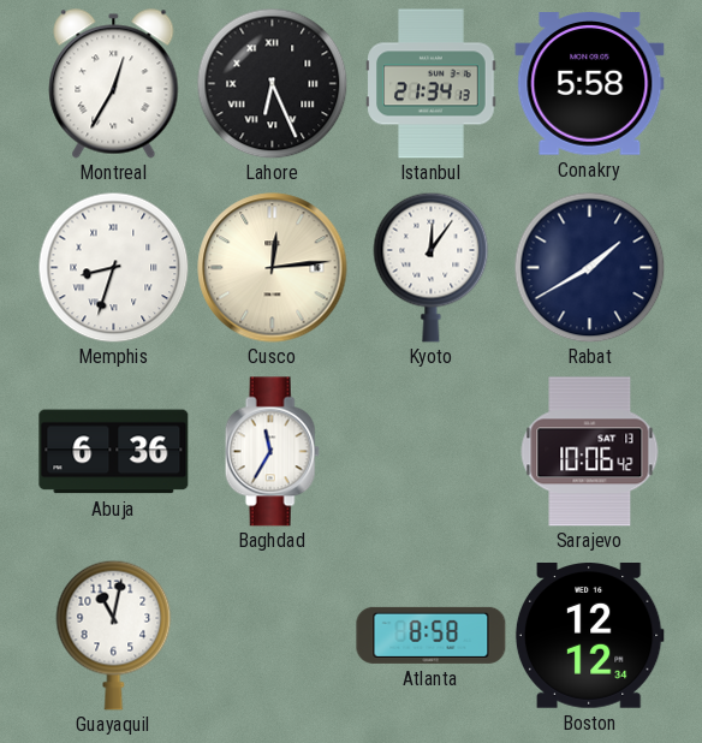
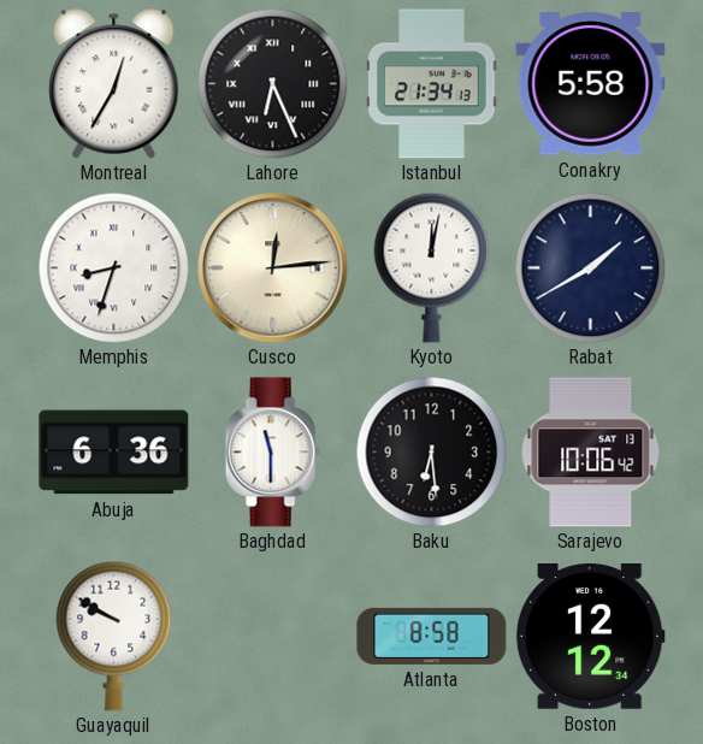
Kyoto: 12:06 -> 12:02 (432, 267)
Baghdad: 11:35 -> 11:30 (272, 453)
Baku: none -> 6:29 (431, 451)
Guayaquil: 11:02 -> 9:50 (114, 636)
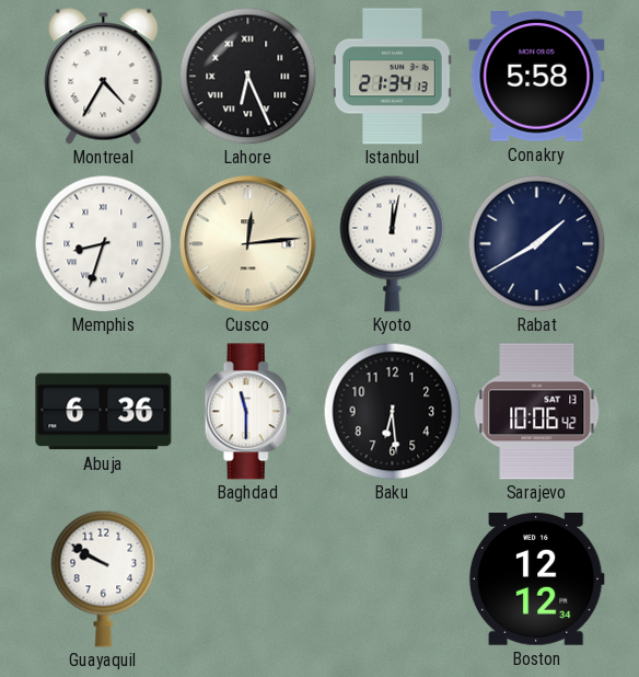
Montreal: 12:35 -> 4:35 (104, 77)
Atlanta: 8:58 -> none (432, 636)
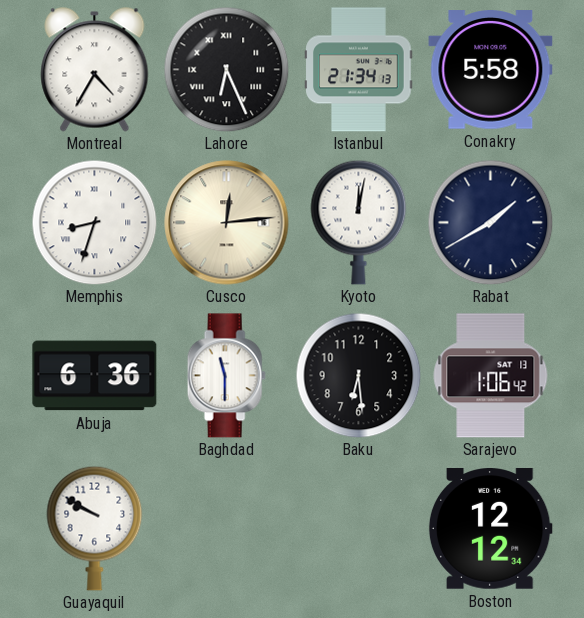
Sarajevo: 10:06 -> 1:06 (491, 376)
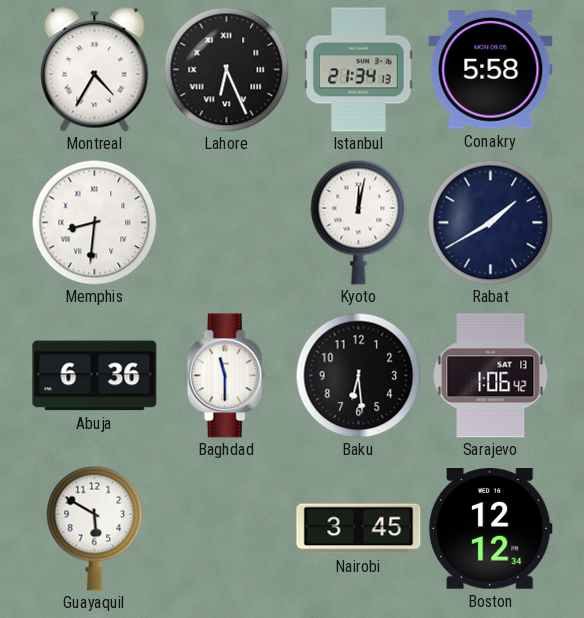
Memphis: 8:33 -> 8:31 (94, 222)
Cusco: 12:14 -> none (227, 223)
Guayaquil: 9:50 -> 5:50 (95, 528)
Nairobi: none -> 3:45 (359, 529)
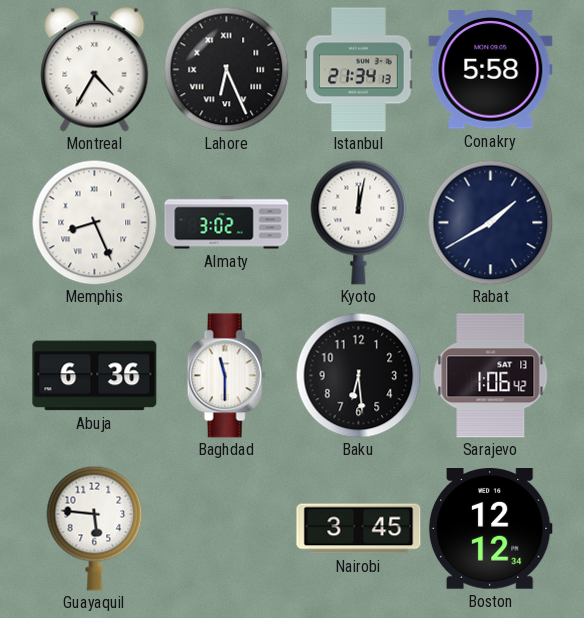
Memphis: 8:31 -> 8:26 (94, 222)
Almaty: none -> 3:02 (227, 223)
Guayaquil: 5:50 -> 5:46 (95, 528)
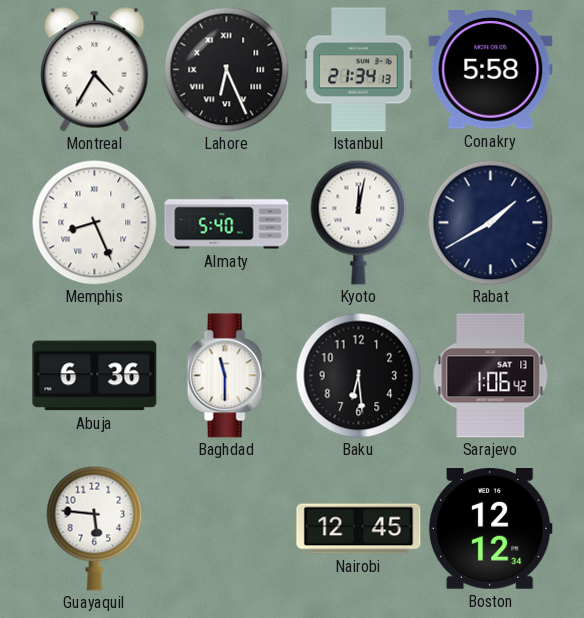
Almaty: 3:02 -> 5:40 (227, 223)
Nairobi: 3:45 -> 12:45 (359, 529)
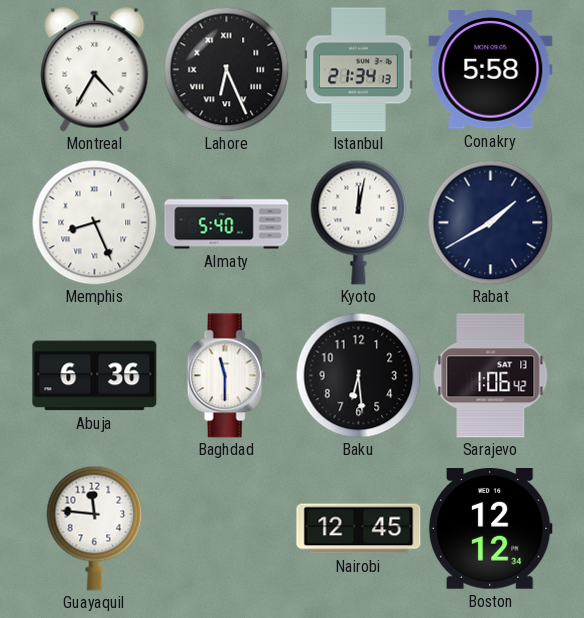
Guayaquil: 5:46 -> 11:46 (95, 528)
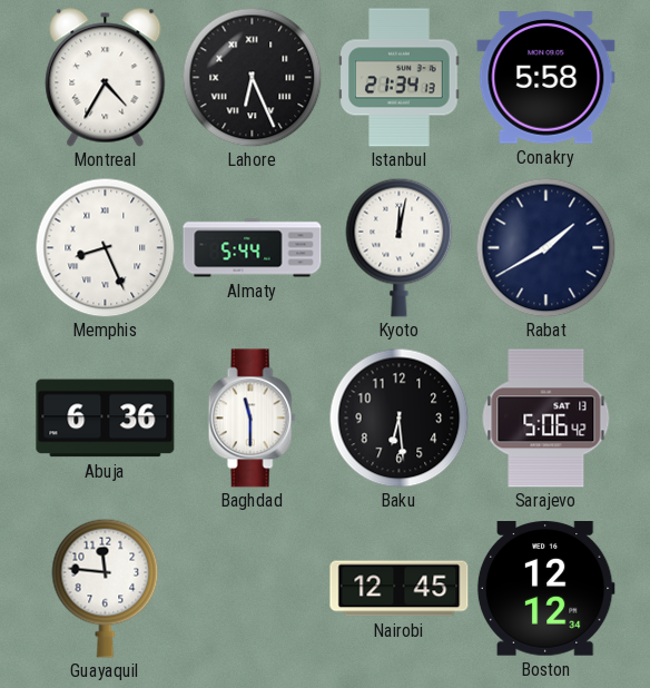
Almaty: 5:40 -> 5:44 (253, 248)
Sarajevo: 1:06 -> 5:06 (546, 419)
